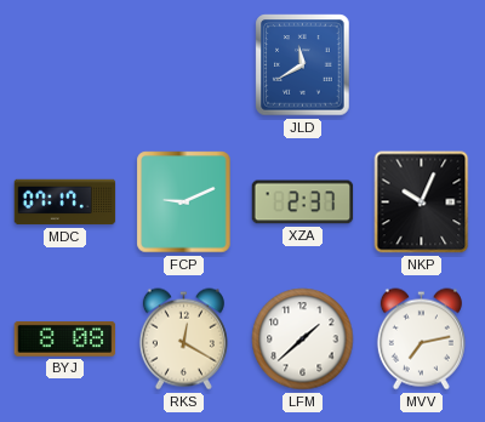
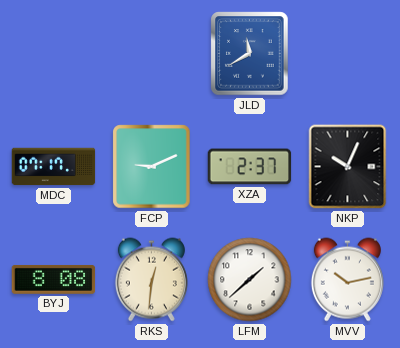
RKS: 12:20 -> 12:31 (151, 280)
MVV: 7:13 -> 10:13 (347, 280)
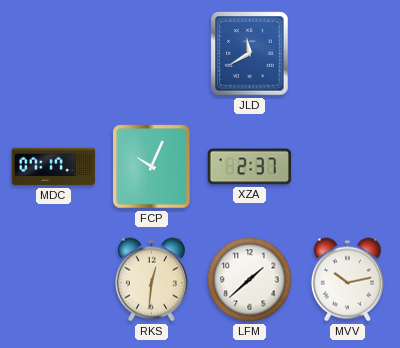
FCP: 9:11 -> 10:04 (152, 167)
NKP: 10:04 -> none (348, 167)
BYJ: 8:08 -> none (54, 279)
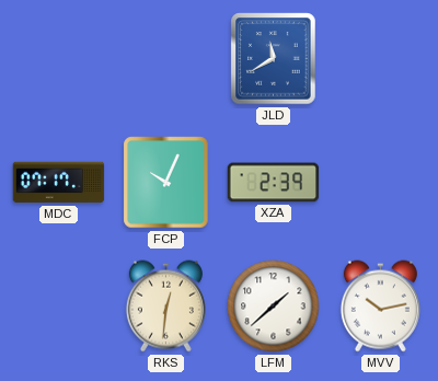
XZA: 2:37 -> 2:39 (274, 183)
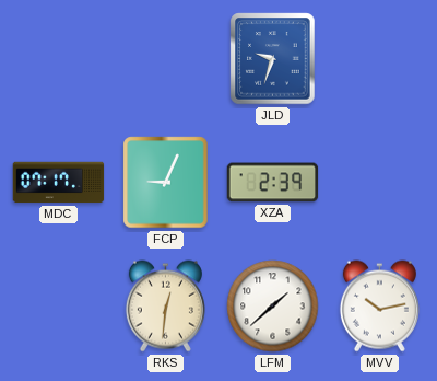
JLD: 11:40 -> 9:33 (273, 59)
FCP: 10:04 -> 9:04 (166, 183)
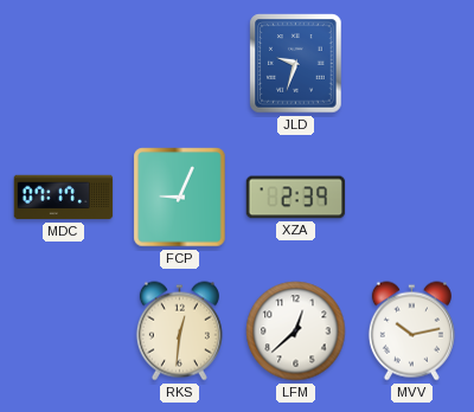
LFM: 1:38 -> 12:38 (296, 331)
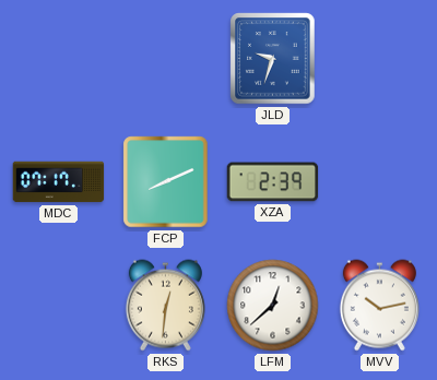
FCP: 9:04 -> 8:11 (166, 182)
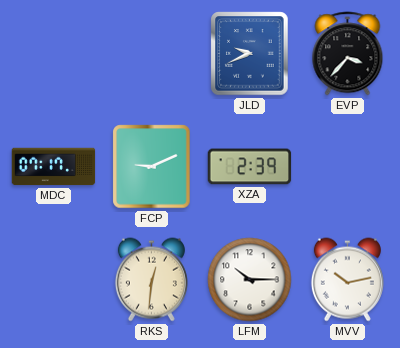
JLD: 9:33 -> 9:41 (250, 54)
EVP: none -> 3:37 (348, 54)
FCP: 8:11 -> 9:11 (152, 167)
LFM: 12:38 -> 10:15 (250, 280)
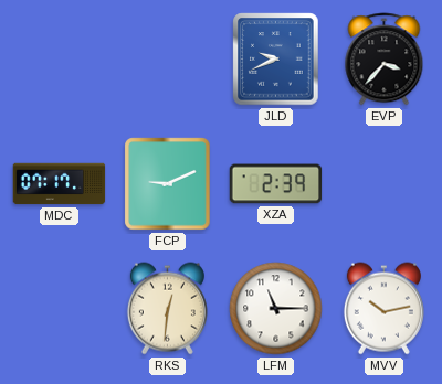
LFM: 10:15 -> 11:15 (276, 309)
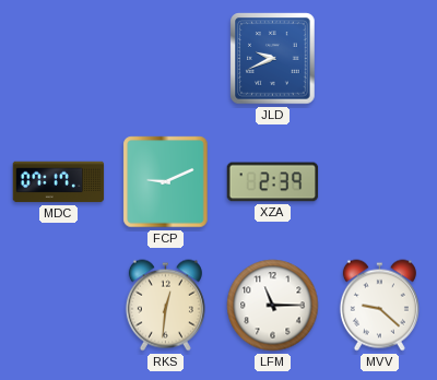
EVP: 3:37 -> none (385, 60)
MVV: 10:13 -> 9:22 (379, 306)
